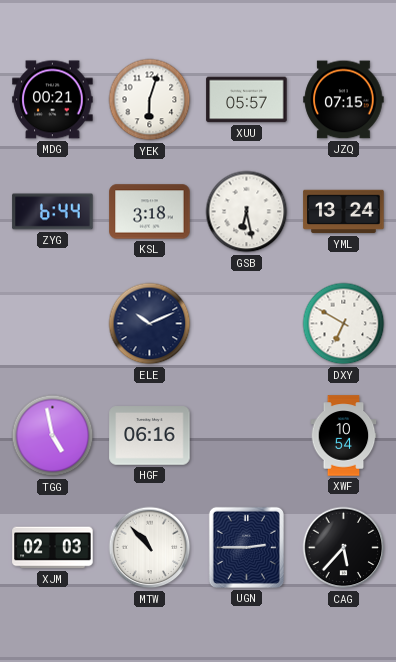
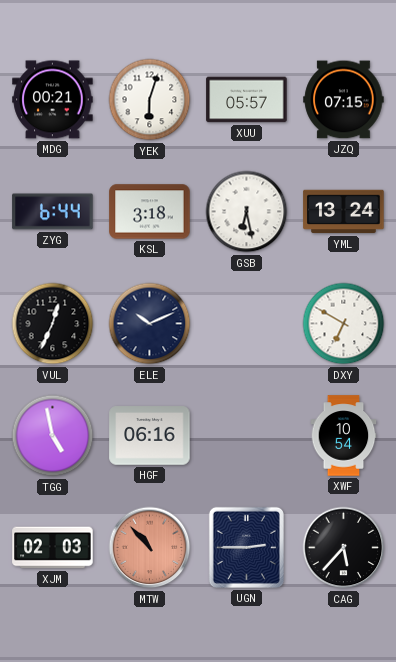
VUL: none -> 12:34 (53, 324)
MTW dial: white -> salmon (150, 548)
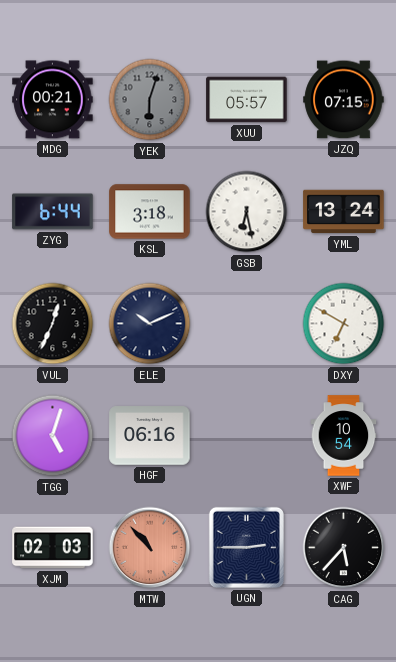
YEK dial: white -> grey (150, 100)
TGG: 4:58 -> 5:03 (53, 436)
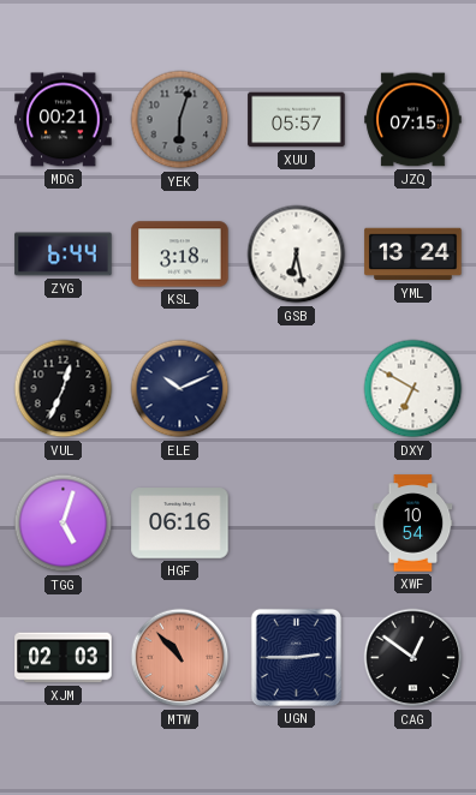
CAG: 5:37 -> 12:51 (413, 658)
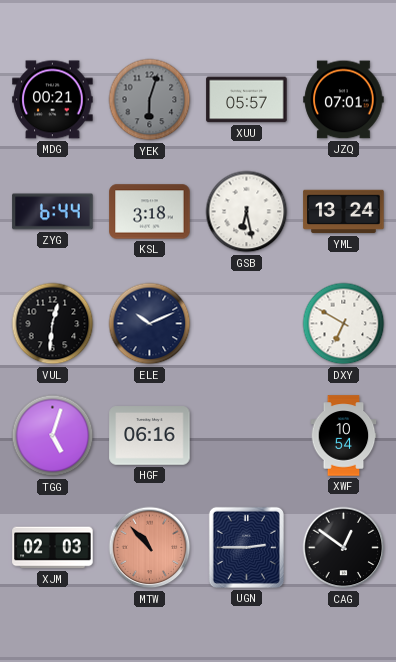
JZQ: 07:15 -> 07:01 (344, 100)
VUL: 12:34 -> 12:31 (53, 324)
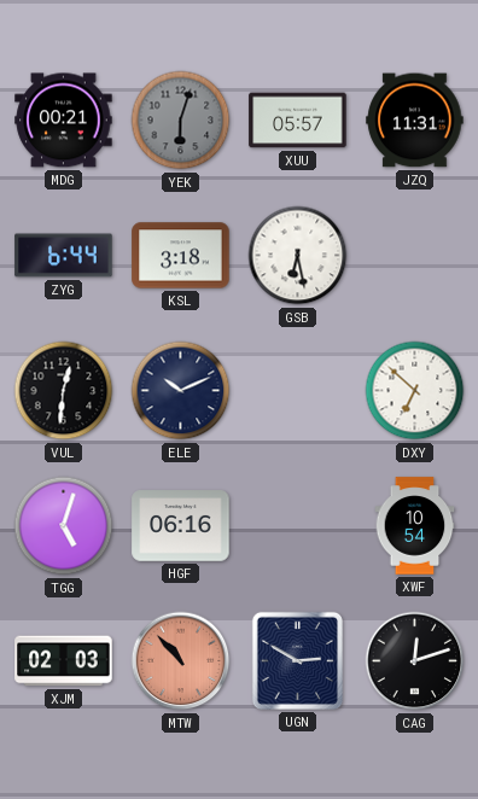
JZQ: 07:01 -> 11:31 (415, 121)
YML: 13:24 -> none (344, 212)
DXY: 6:50 -> 6:52 (415, 391)
UGN: 2:45 -> 2:50 (297, 660)
CAG: 12:51 -> 12:12 (415, 661)
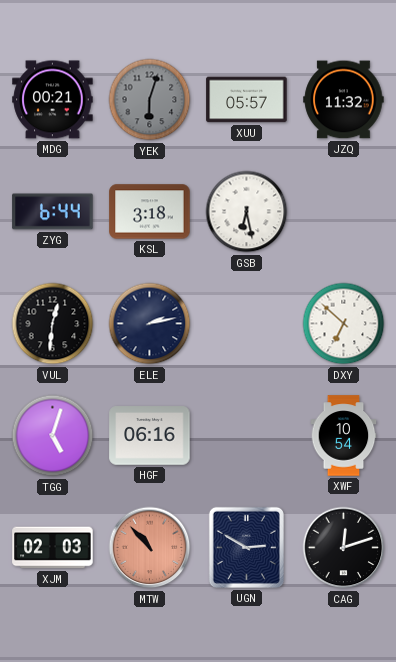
JZQ: 11:31 -> 11:32 (344, 100)
ELE: 10:11 -> 2:13 (150, 324)
